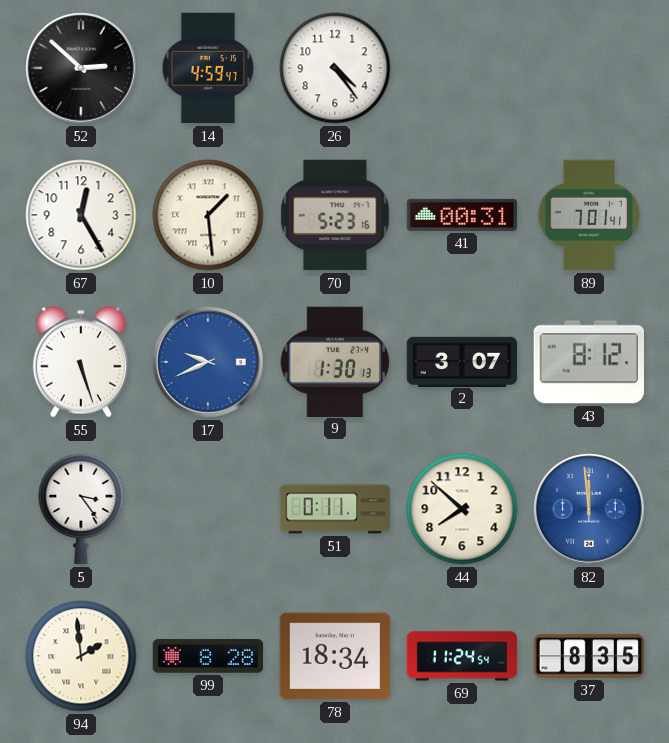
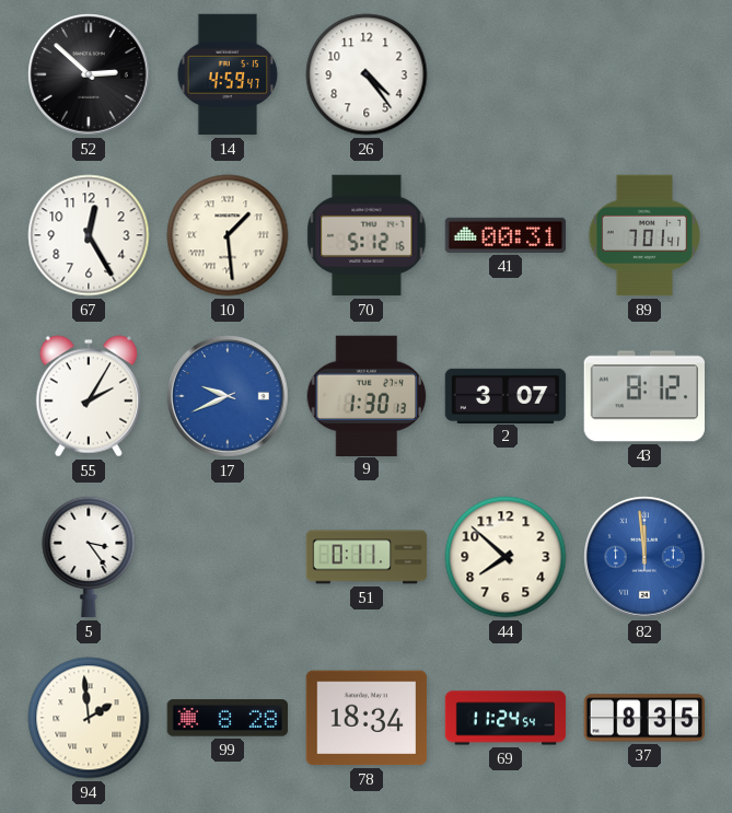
70: 5:23 -> 5:12 (367, 235)
55: 5:27 -> 2:05 (88, 396)
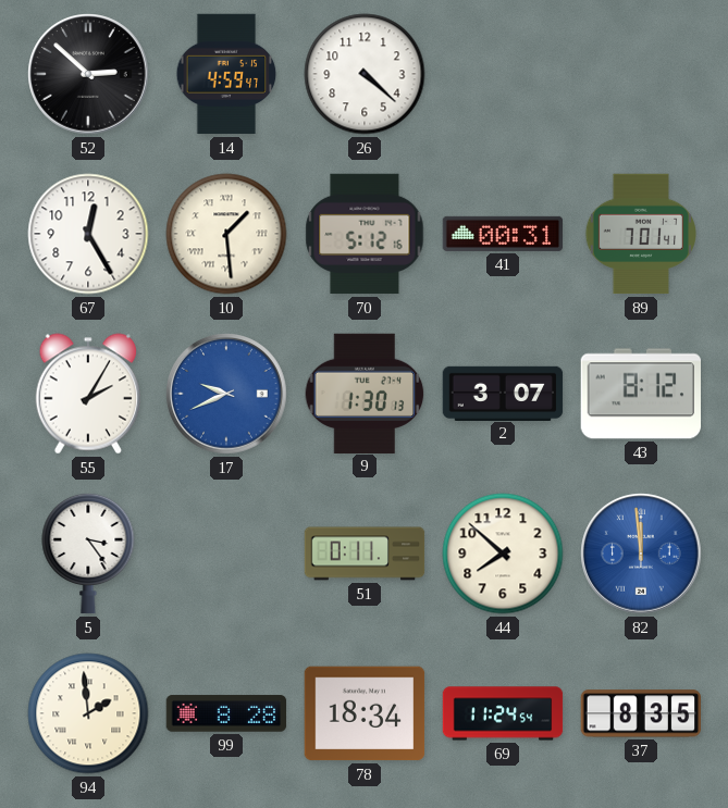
26: 4:24 -> 4:22 (365, 74)
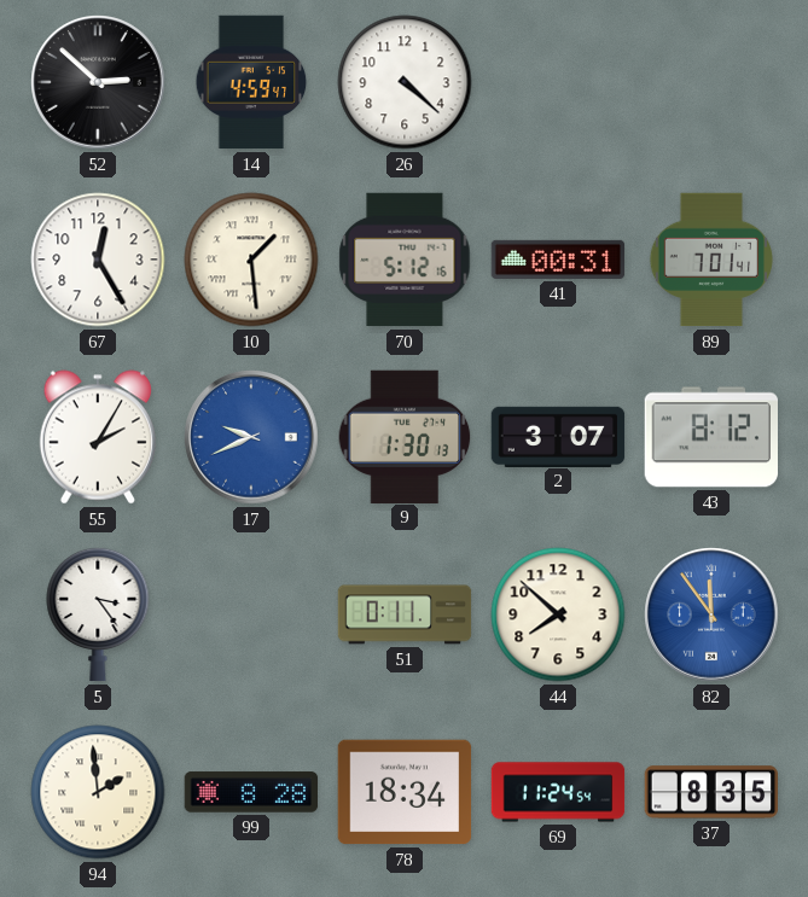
82: 11:59 -> 11:54 (711, 614)
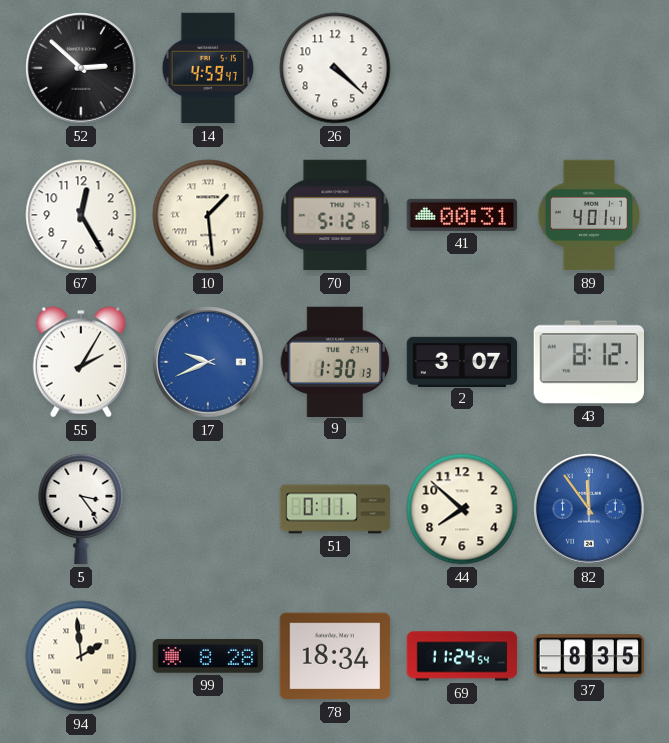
89: 7:01 -> 4:01 (589, 215)
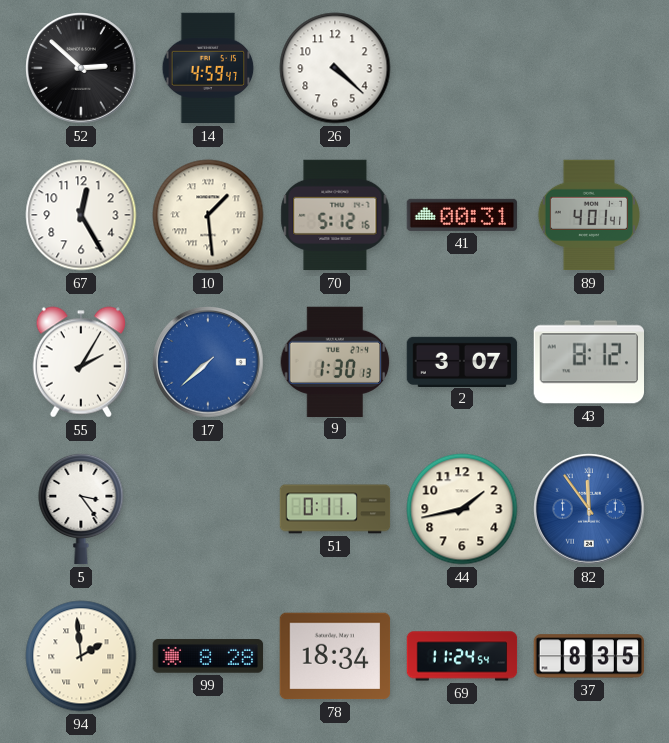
17: 9:41 -> 7:38 (208, 362)
44: 7:52 -> 1:43 (462, 509)
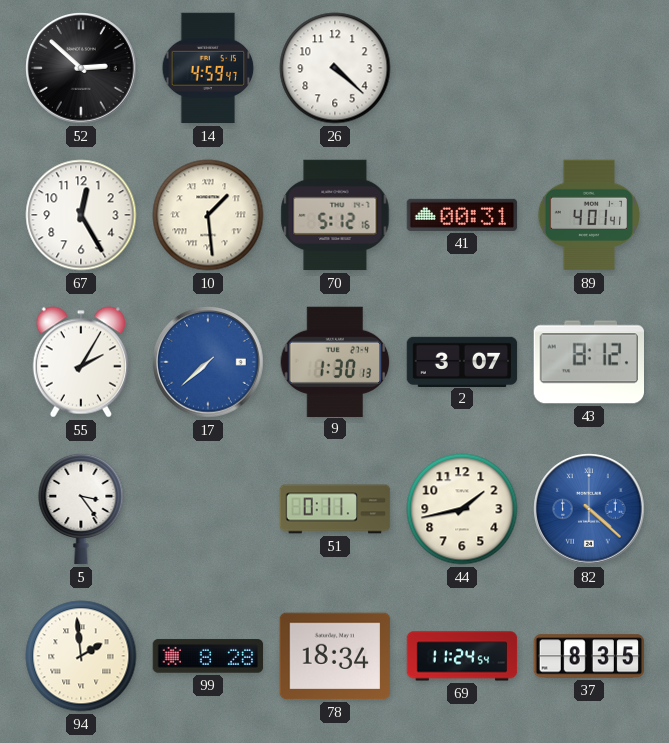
82: 11:54 -> 4:22 (589, 509)
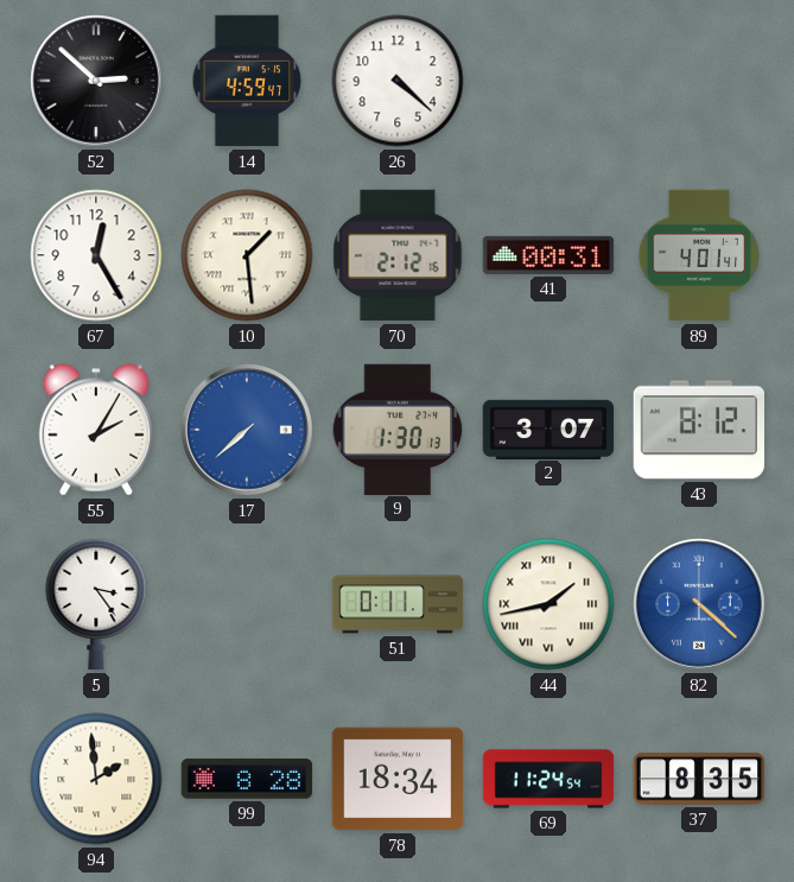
70: 5:12 -> 2:12 (398, 255)
44 numerals: Arabic -> Roman (548, 604)
